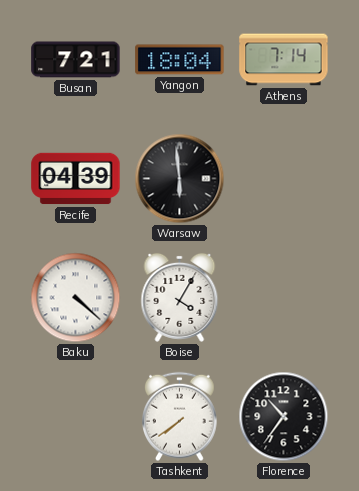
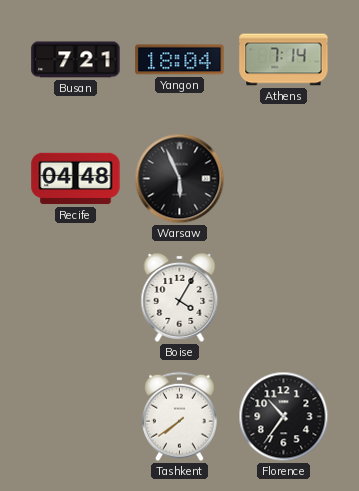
Recife: 04:39 -> 04:48 (76, 179)
Warsaw: 5:59 -> 5:56 (180, 179)
Baku: 4:22 -> none (76, 298)
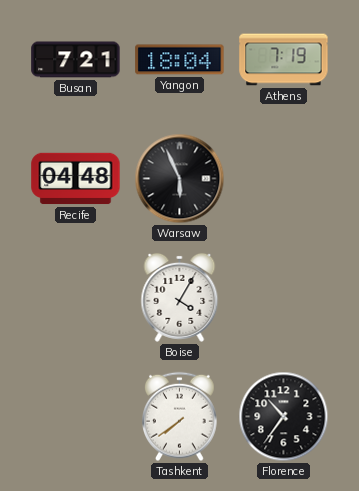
Athens: 7:14 -> 7:19 (284, 60)
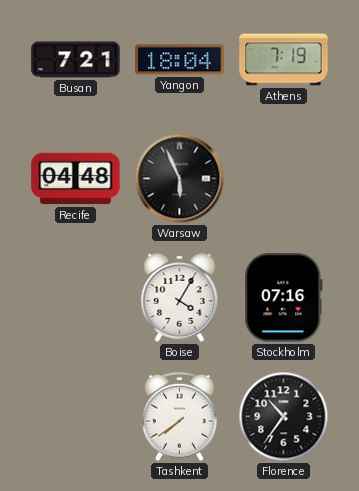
Stockholm: none -> 07:16 (284, 298)
